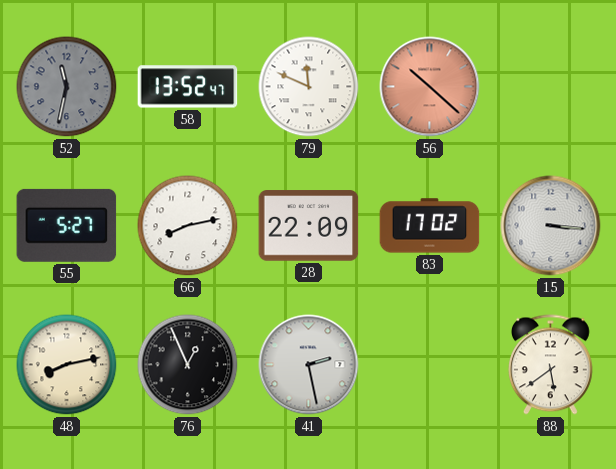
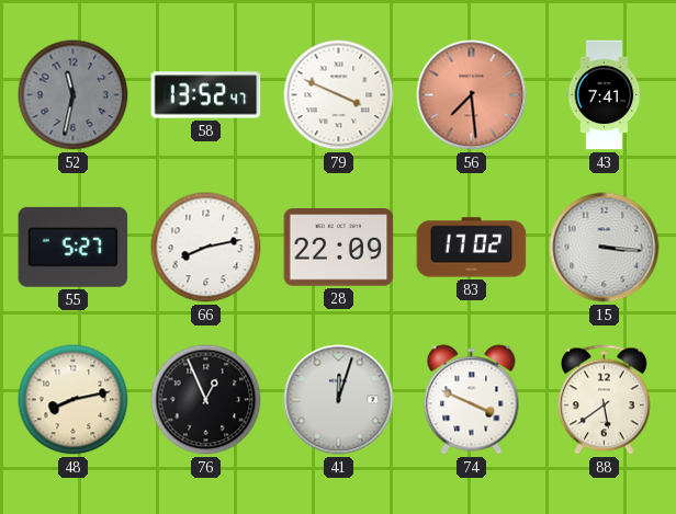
79: 11:49 -> 3:49 (339, 95)
56: 10:22 -> 7:29 (472, 95)
43: none -> 7:41 (605, 95)
41: 2:28 -> 12:03 (339, 400)
74: none -> 3:49 (472, 400)
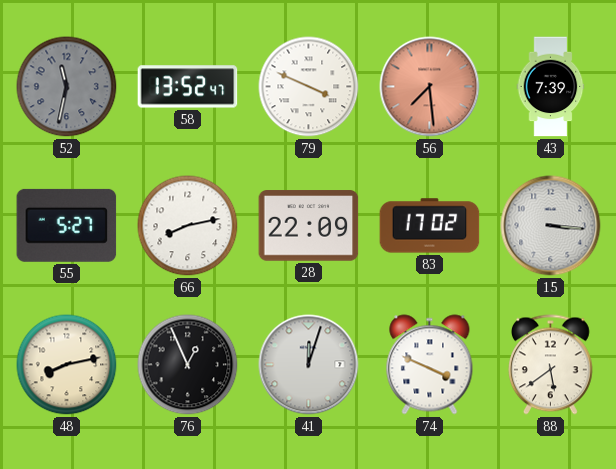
43: 7:41 -> 7:39 (551, 87)
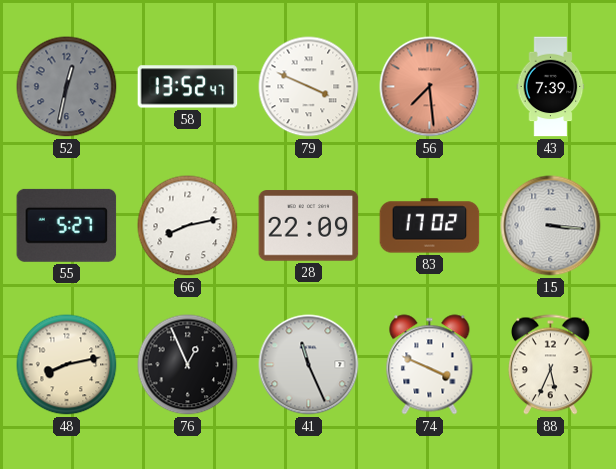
52: 11:32 -> 12:32 (67, 87)
41: 12:03 -> 11:26 (309, 365)
88: 5:39 -> 5:34 (550, 365)
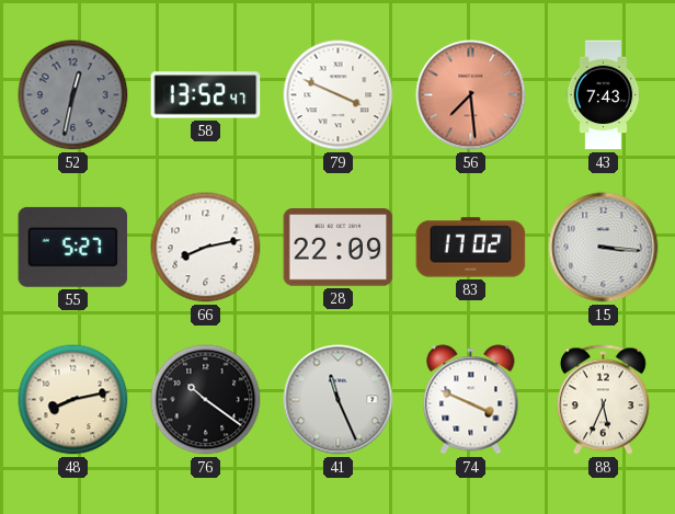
43: 7:39 -> 7:43 (604, 95)
76: 12:56 -> 10:21 (206, 400)
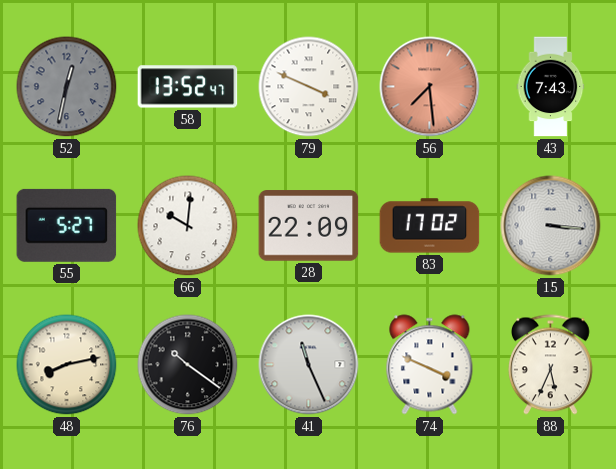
66: 8:13 -> 10:01 (188, 226)
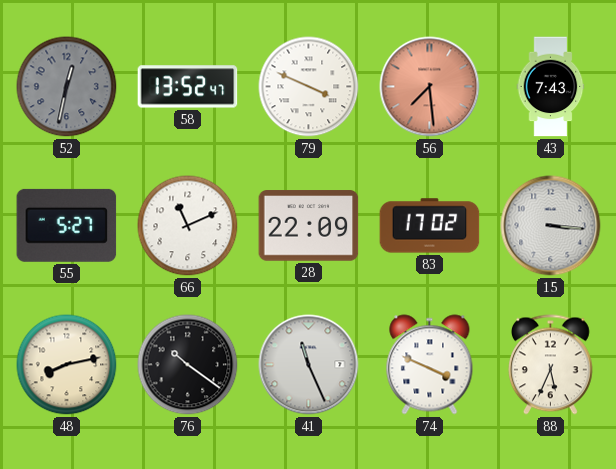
66: 10:01 -> 11:11 (188, 226)
